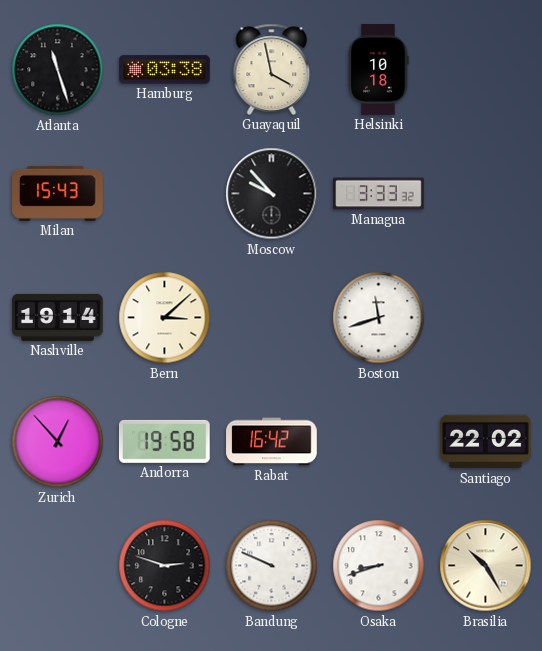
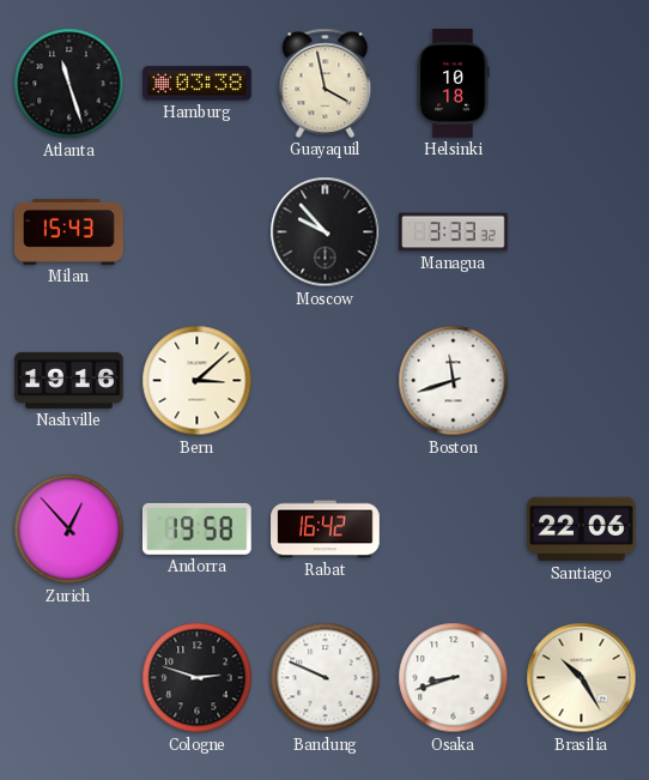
Nashville: 19:14 -> 19:16 (69, 380)
Santiago: 22:02 -> 22:06 (582, 530)
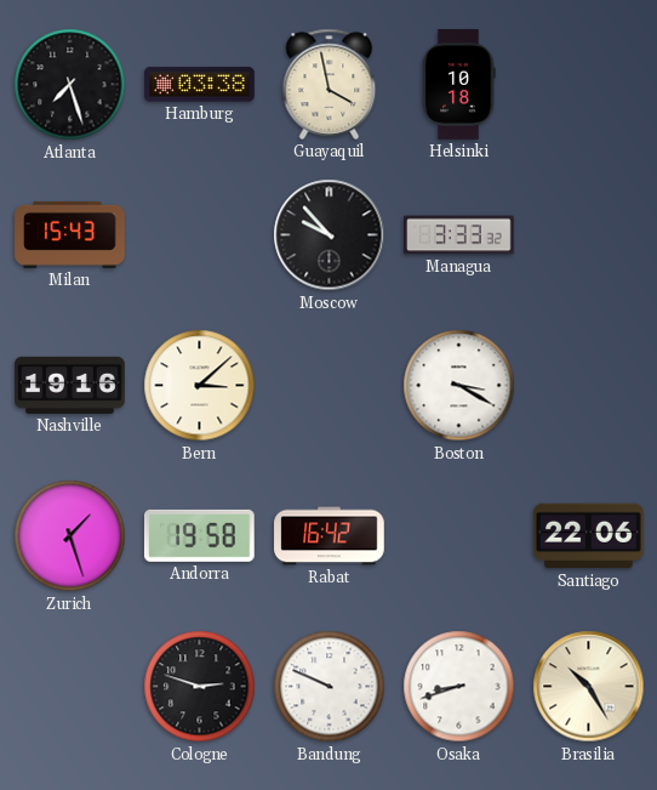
Atlanta: 11:27 -> 7:27 (70, 85)
Boston: 11:42 -> 3:20 (459, 386)
Zurich: 12:53 -> 1:27 (70, 536)
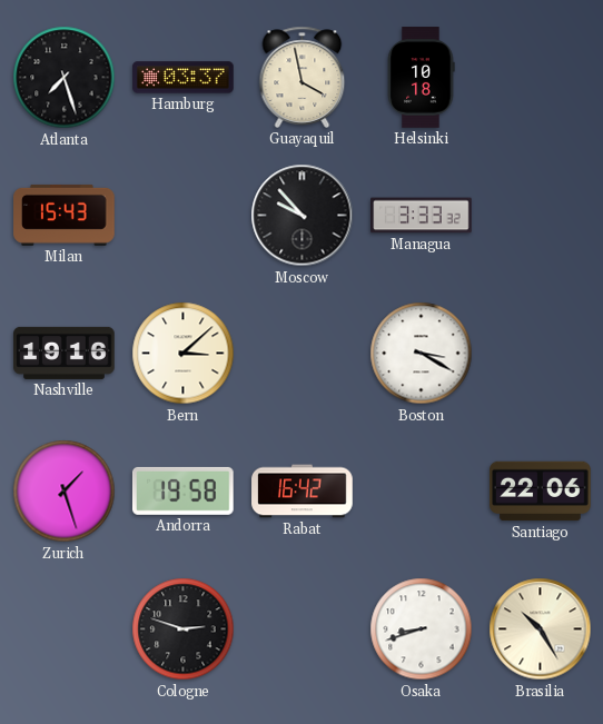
Hamburg: 03:38 -> 03:37 (184, 78)
Bandung: 9:49 -> none (330, 687)
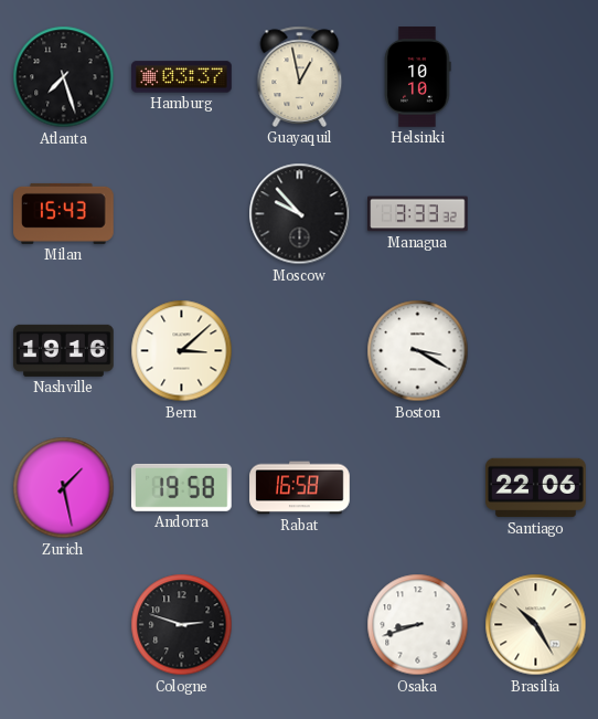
Guayaquil: 3:58 -> 12:58 (300, 76)
Helsinki: 10:18 -> 10:10 (417, 77)
Zurich: 1:27 -> 1:28 (64, 488)
Rabat: 16:42 -> 16:58 (300, 488)
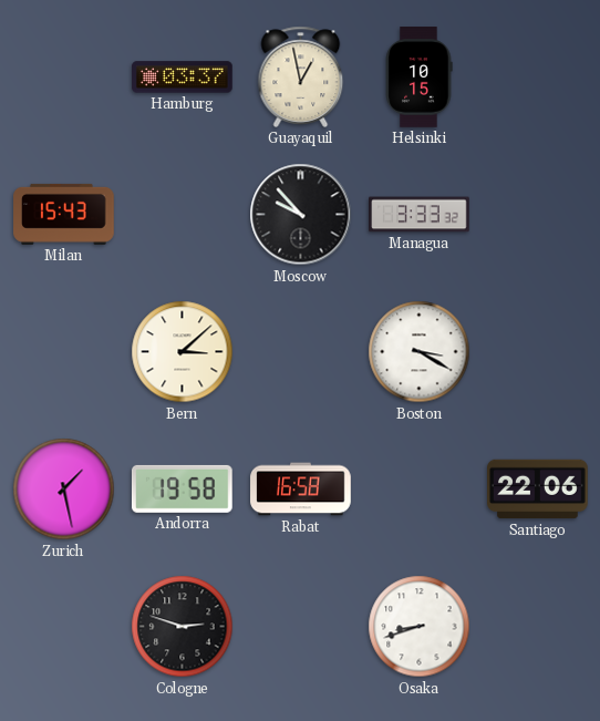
Atlanta: 7:27 -> none (64, 77)
Helsinki: 10:10 -> 10:15 (418, 78)
Nashville: 19:16 -> none (64, 350)
Brasilia: 10:25 -> none (536, 625)
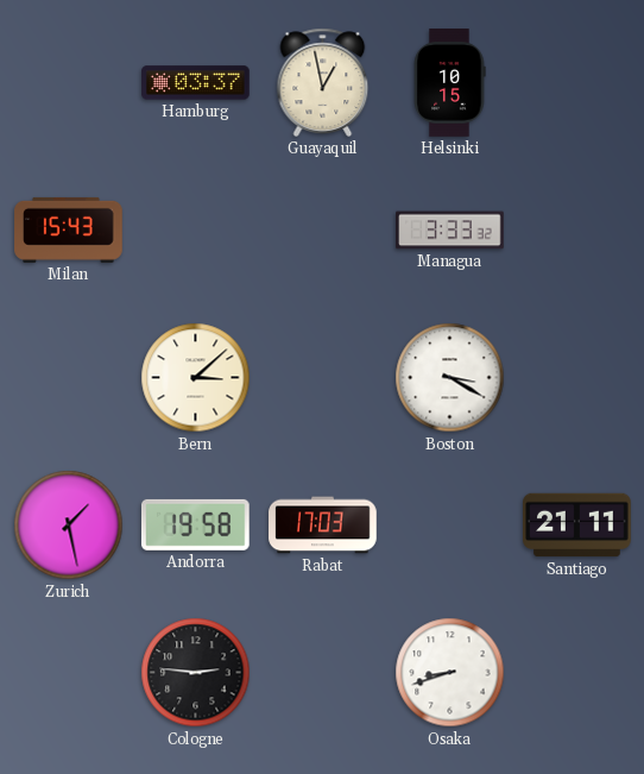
Moscow: 9:53 -> none (301, 215)
Rabat: 16:58 -> 17:03 (323, 526)
Santiago: 22:06 -> 21:11 (577, 526)
Cologne: 2:48 -> 2:46 (196, 673)
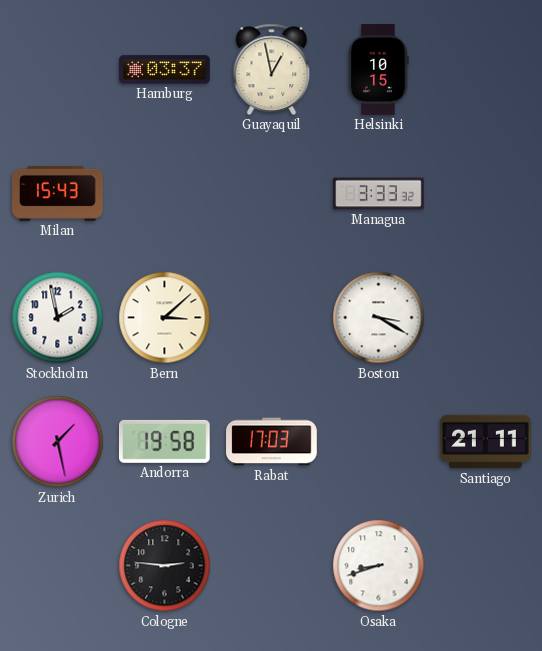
Stockholm: none -> 1:58 (58, 318)
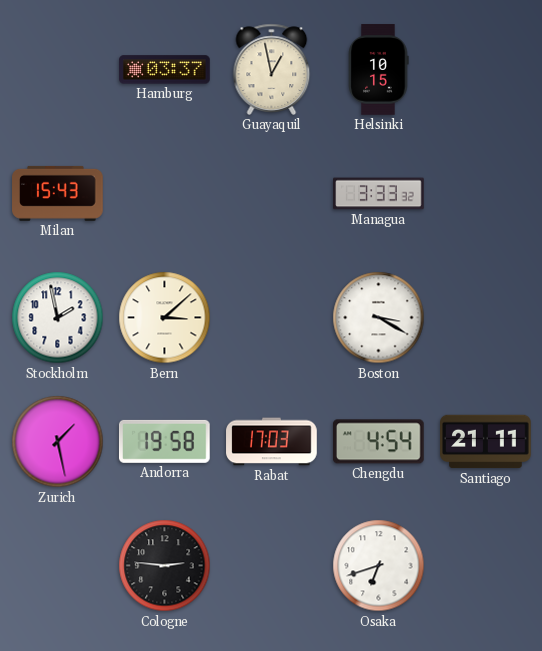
Chengdu: none -> 4:54 (378, 442)
Osaka: 8:42 -> 6:42 (379, 566)
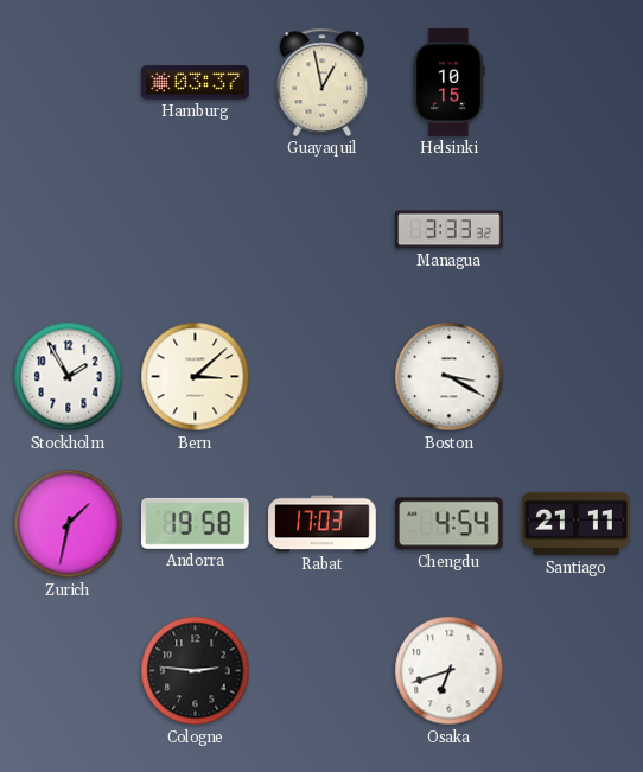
Milan: 15:43 -> none (58, 193)
Stockholm: 1:58 -> 1:55 (69, 377)
Zurich: 1:28 -> 1:32 (69, 524)
